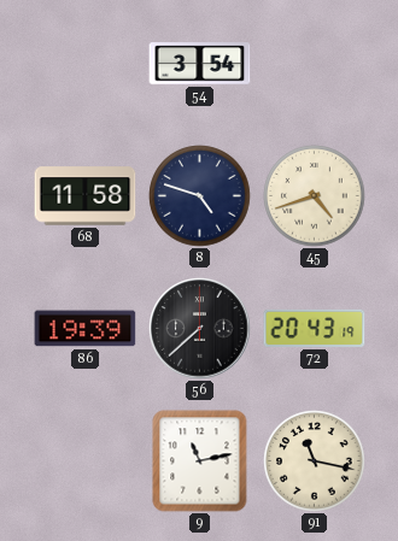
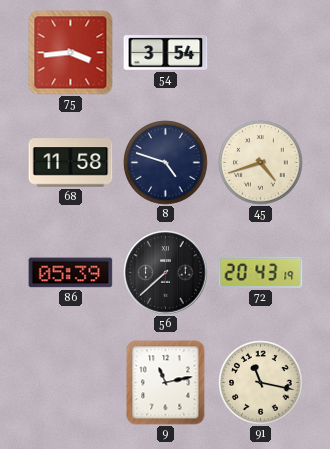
75: none -> 3:44 (71, 53)
86: 19:39 -> 05:39 (71, 273)
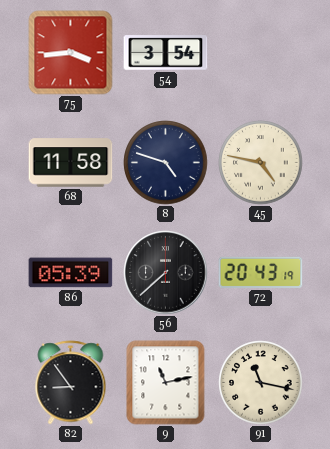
45: 4:42 -> 4:47 (261, 163)
82: none -> 8:54 (71, 383)
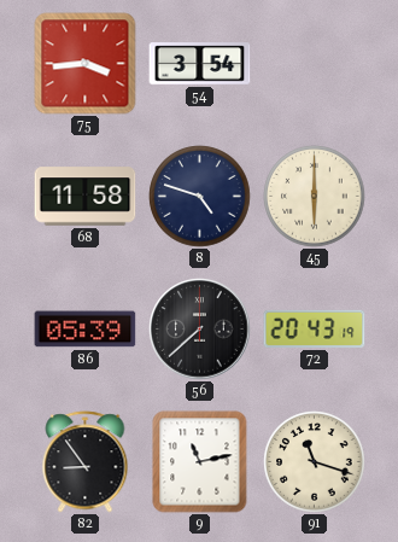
45: 4:47 -> 6:00 (315, 197)
91: 11:17 -> 11:18 (315, 462)
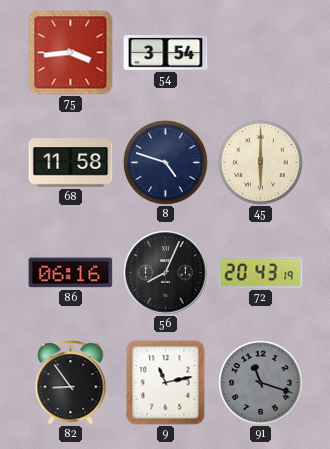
86: 05:39 -> 06:16 (71, 273)
56: 7:38 -> 8:04 (166, 273)
91 dial: cream -> grey (261, 383)
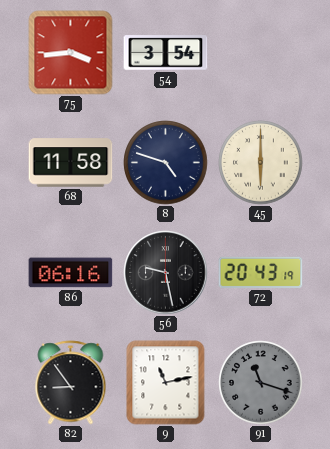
56: 8:04 -> 9:28 (166, 273)
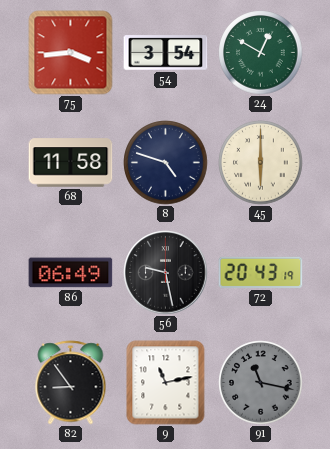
24: none -> 12:50 (261, 53)
86: 06:16 -> 06:49 (71, 273)
91: 11:18 -> 11:17 (261, 383)
